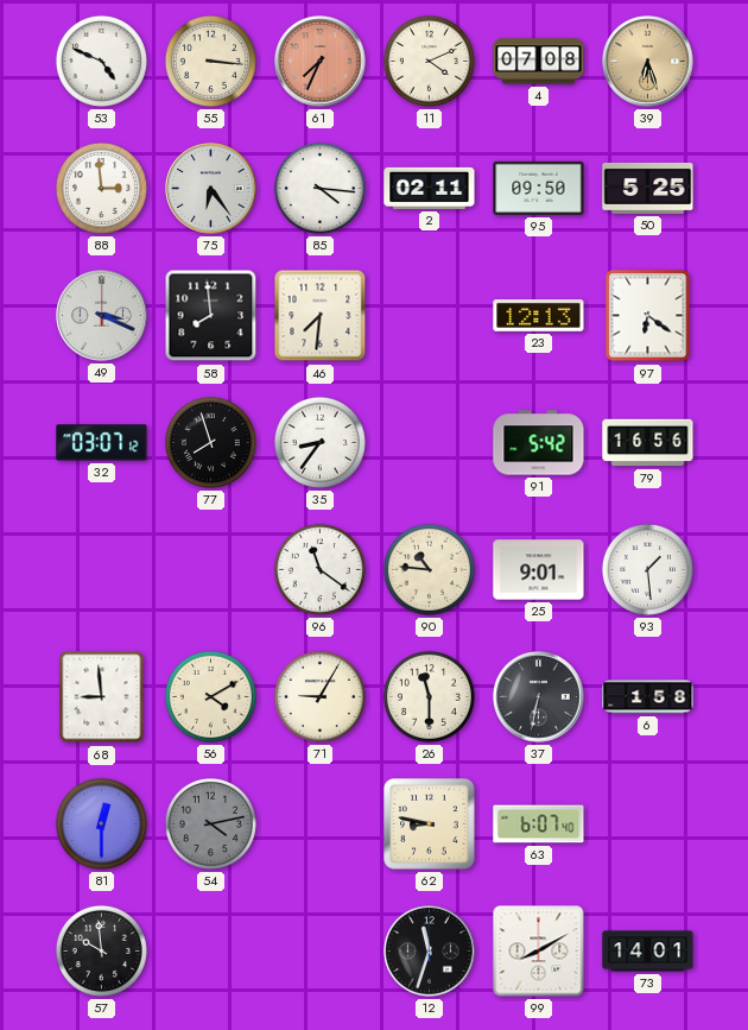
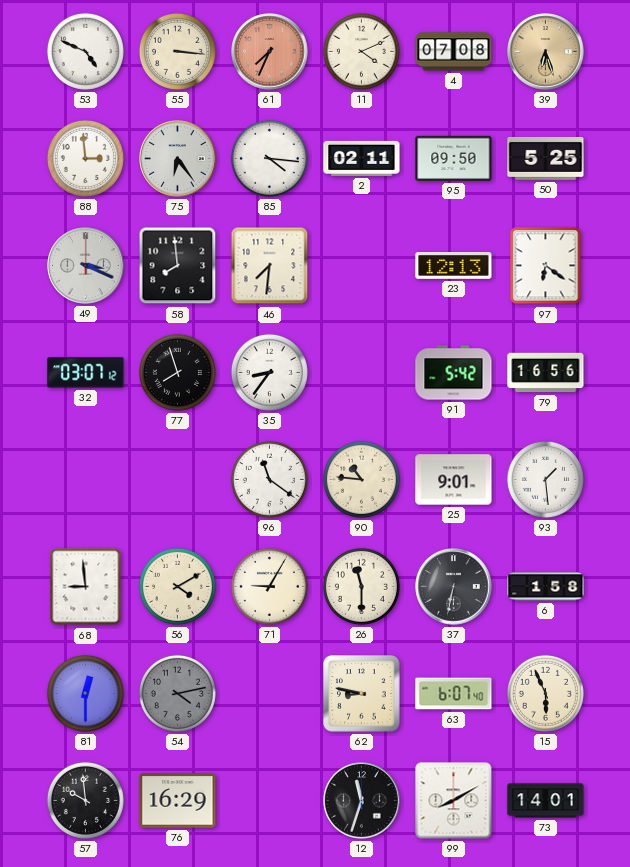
15: none -> 5:56 (545, 693)
76: none -> 16:29 (178, 801)
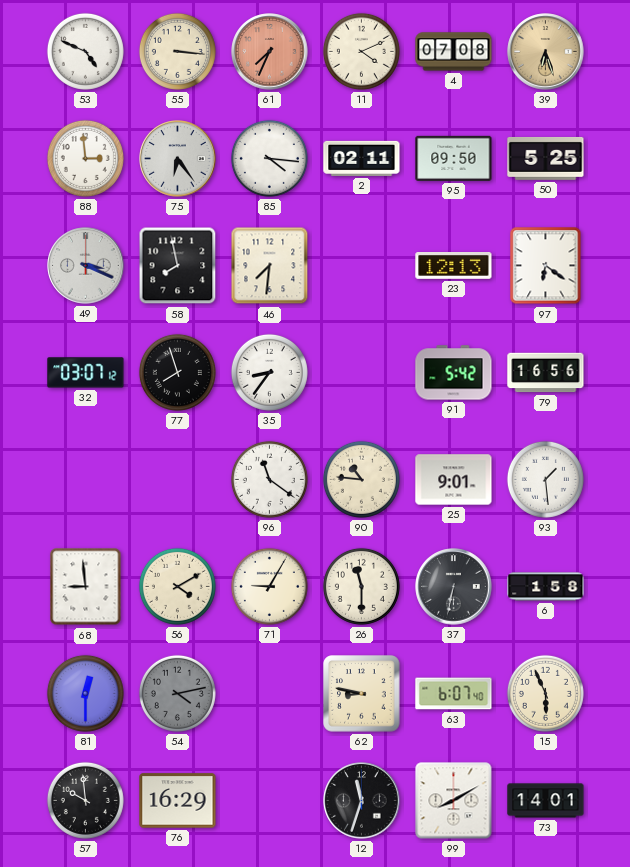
58: 7:59 -> 7:58 (178, 266)
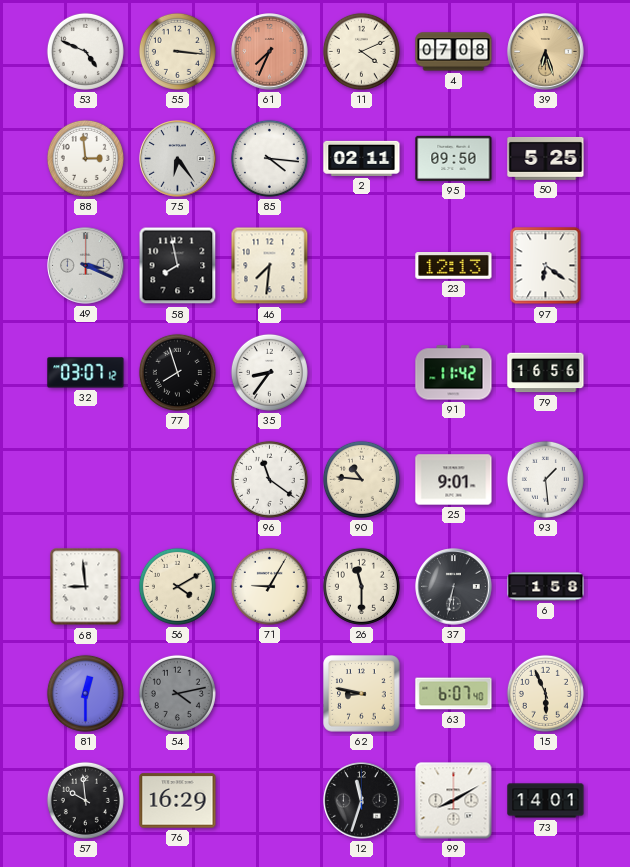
91: 5:42 -> 11:42 (454, 373)
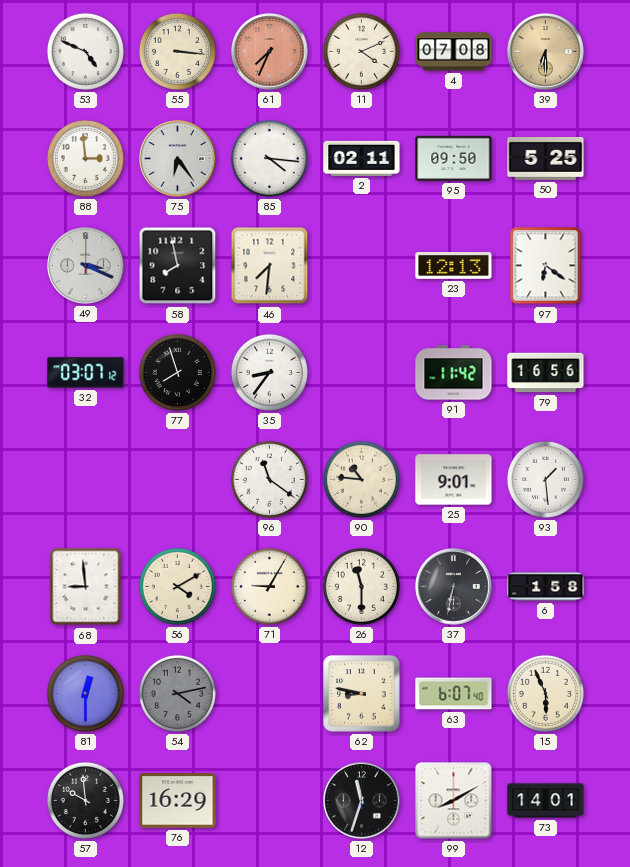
39: 6:27 -> 6:30 (546, 52)
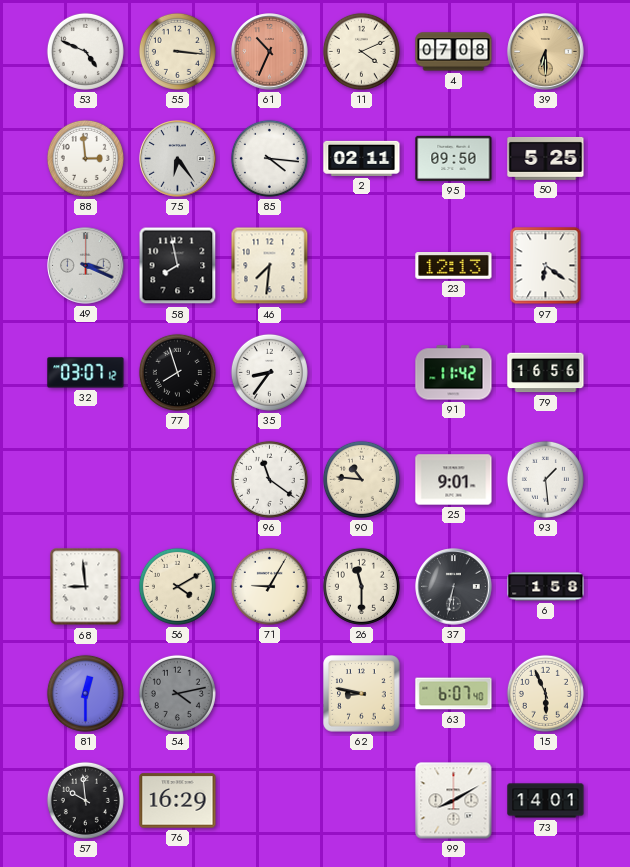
61: 7:34 -> 10:34 (270, 52)
12: 11:33 -> none (362, 801)
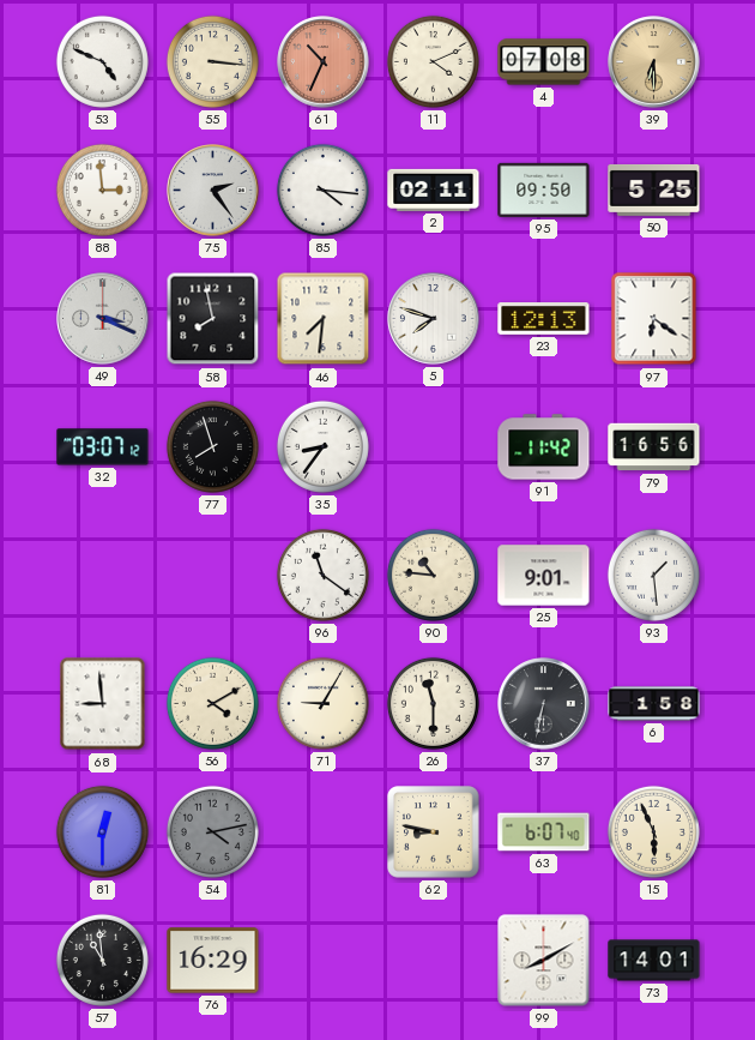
75: 6:24 -> 2:24 (213, 191)
5: none -> 7:48 (434, 319)
57: 9:59 -> 10:59 (102, 960)
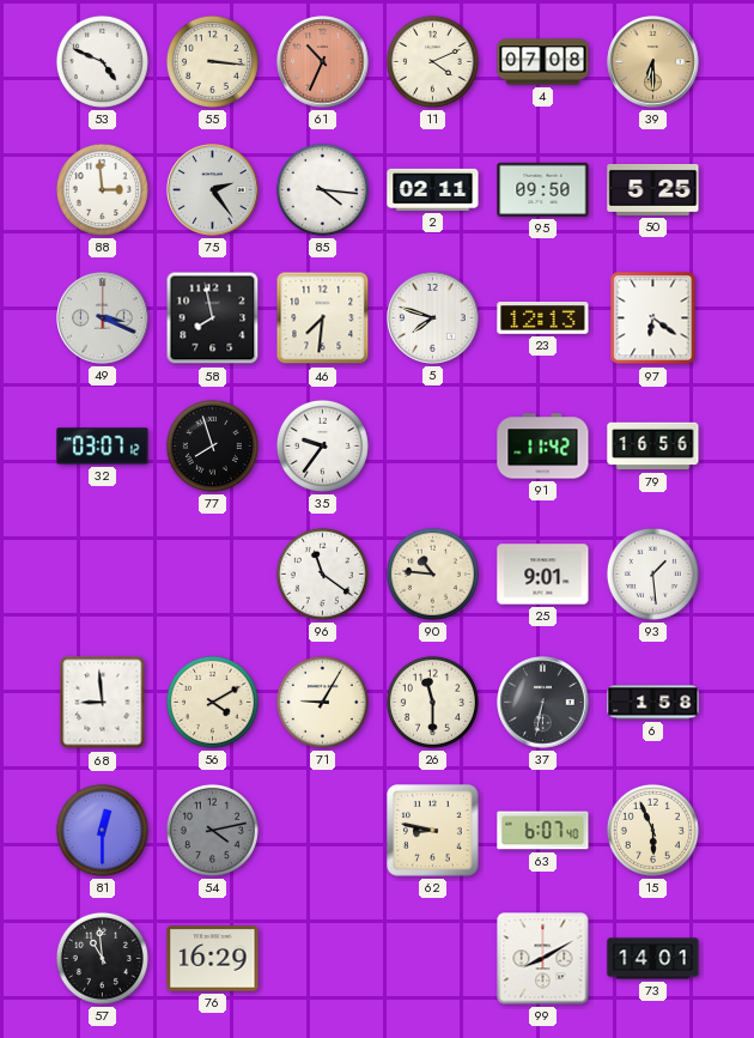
35: 8:36 -> 9:36 (322, 445)
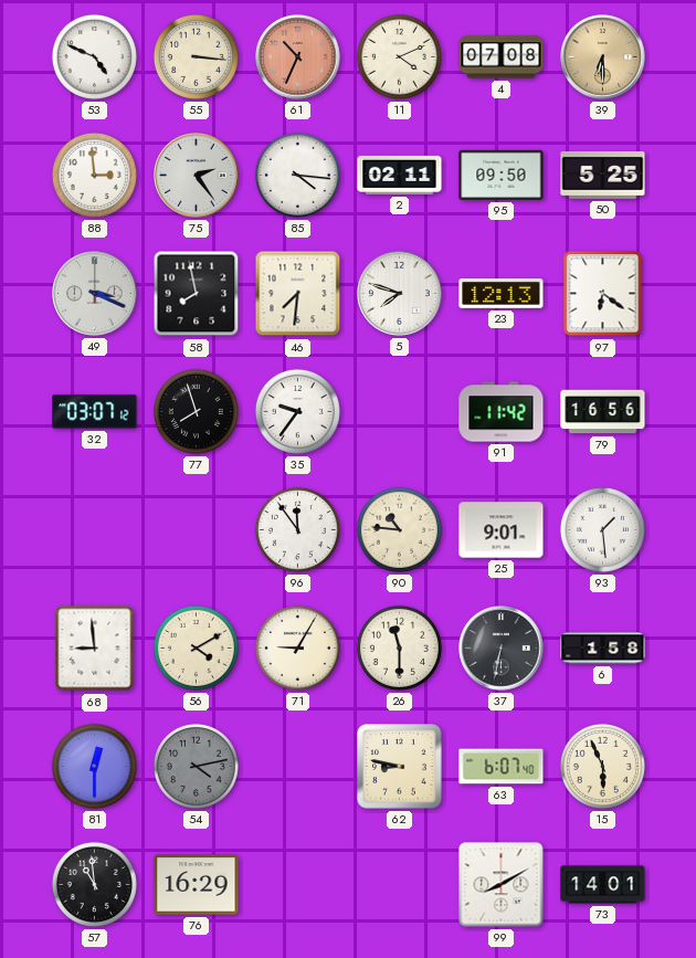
96: 11:21 -> 11:54 (297, 529)
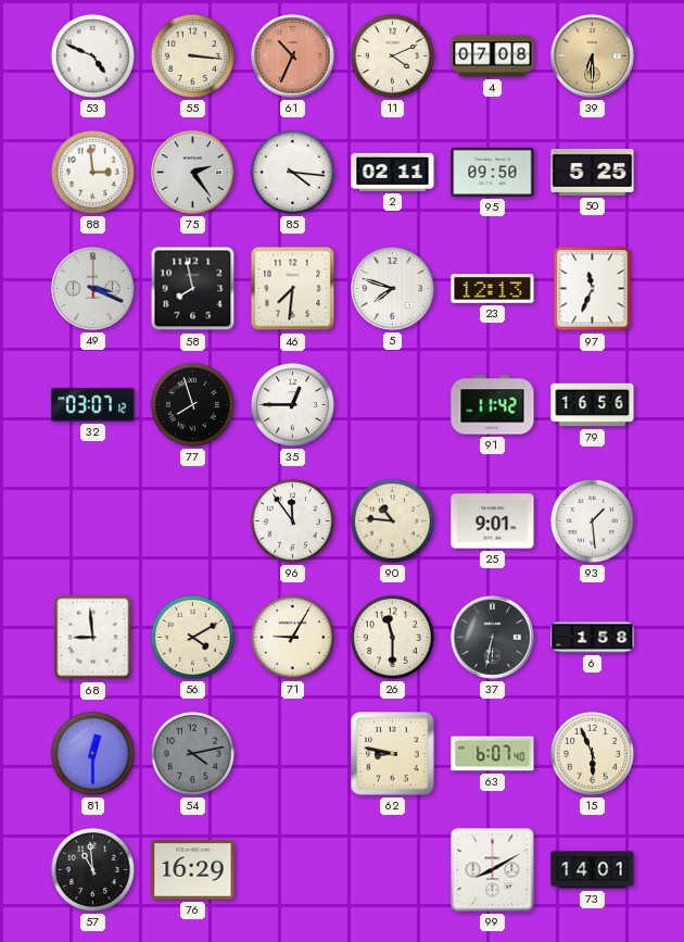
97: 6:21 -> 11:34 (593, 289)
35: 9:36 -> 12:45 (292, 404)
